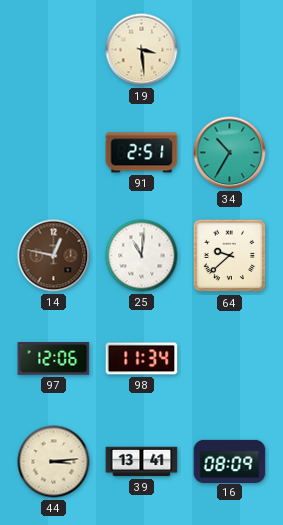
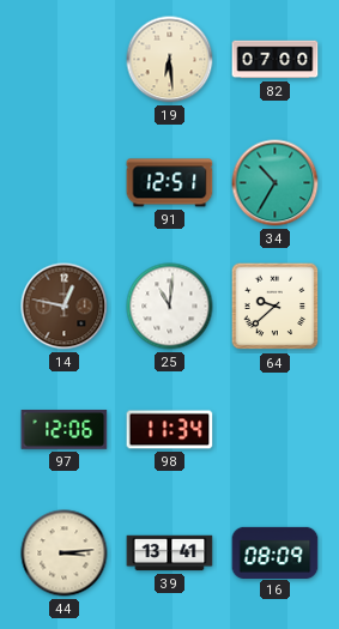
19: 3:29 -> 6:29 (170, 60)
82: none -> 07:00 (276, 60)
91: 2:51 -> 12:51 (170, 183)
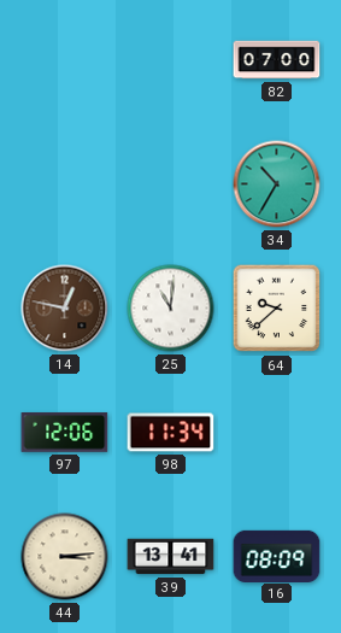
19: 6:29 -> none (170, 60)
91: 12:51 -> none (170, 183)
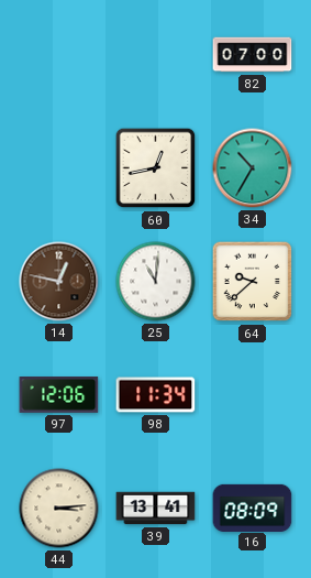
60: none -> 12:43 (156, 168)
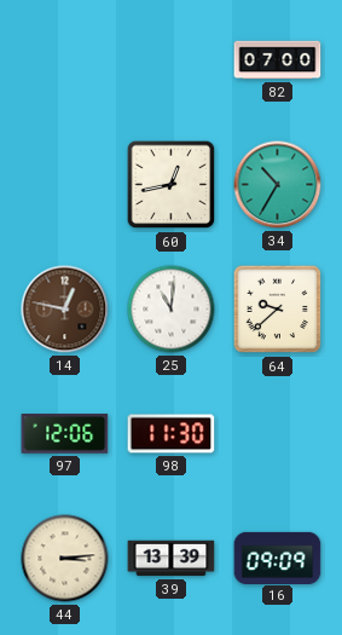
98: 11:34 -> 11:30 (172, 434)
39: 13:41 -> 13:39 (172, 559)
16: 08:09 -> 09:09 (278, 558)
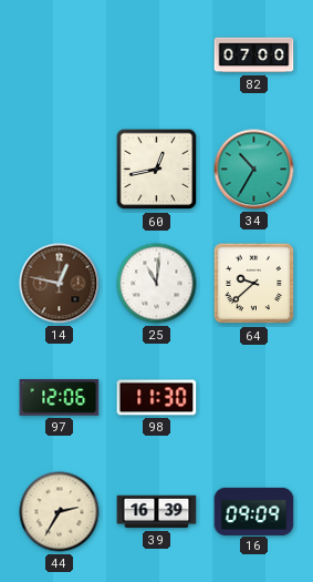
44: 3:14 -> 2:35 (60, 512)
39: 13:39 -> 16:39 (157, 512)
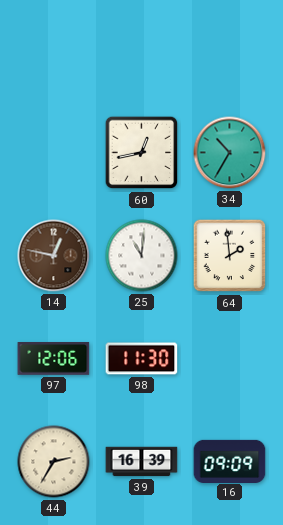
82: 07:00 -> none (254, 55)
64: 9:38 -> 1:59 (230, 256)
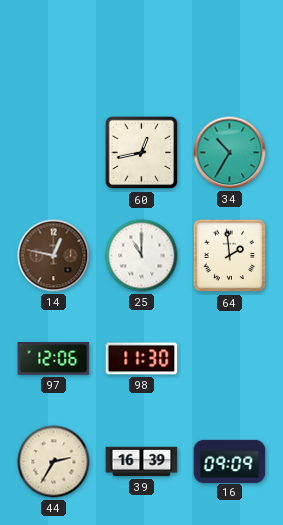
25: 11:01 -> 11:00 (142, 256)
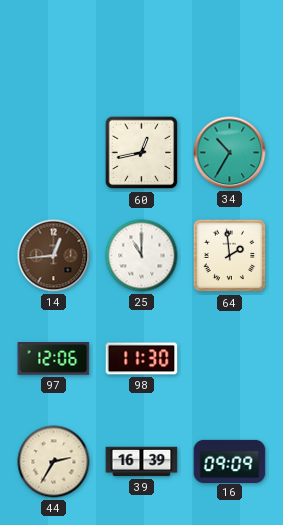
14: 12:47 -> 12:44 (54, 256)
